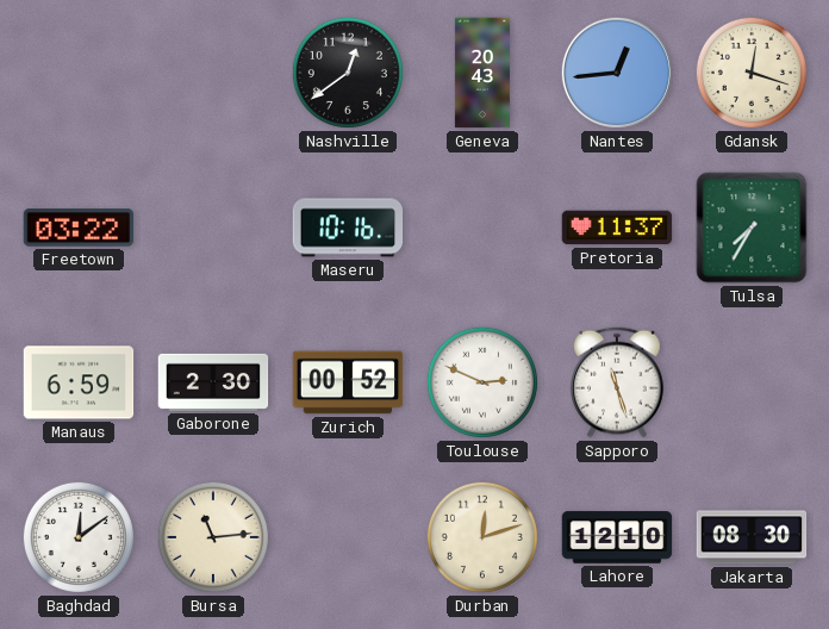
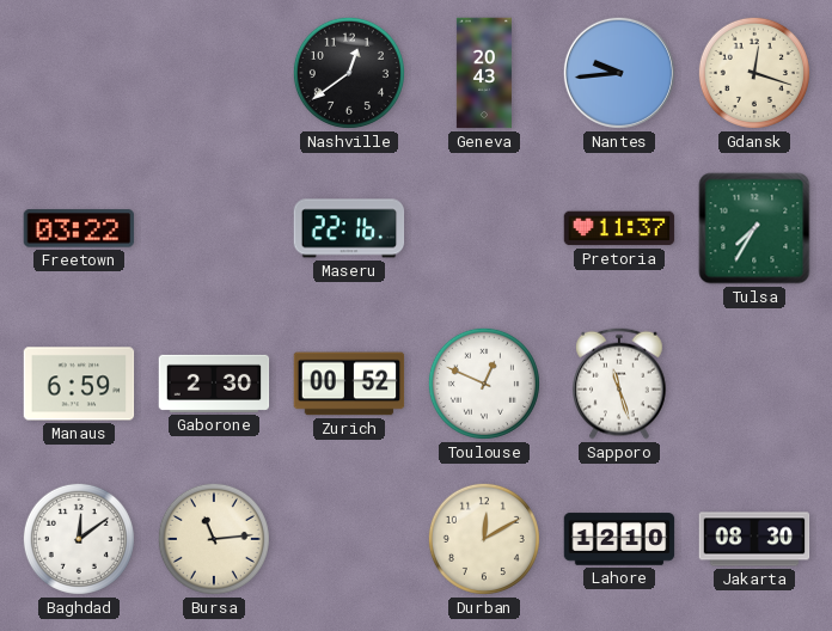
Nantes: 12:44 -> 9:44 (619, 73)
Maseru: 10:16 -> 22:16 (349, 228)
Toulouse: 2:49 -> 12:49 (484, 384)
Durban: 12:12 -> 12:10 (484, 539)
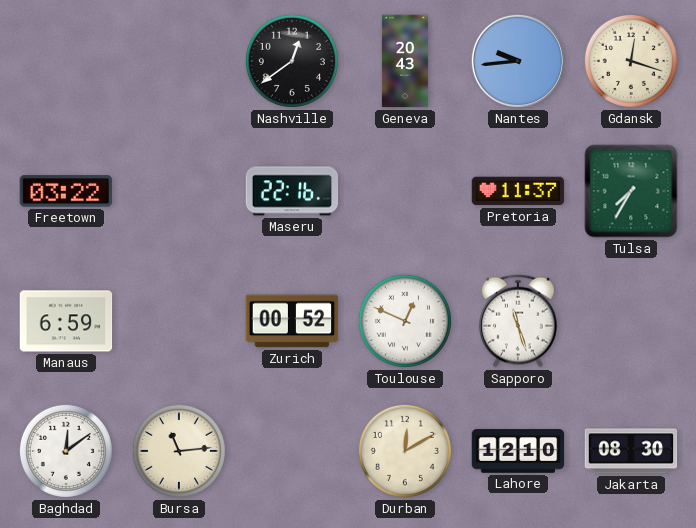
Gaborone: 2:30 -> none (214, 384)
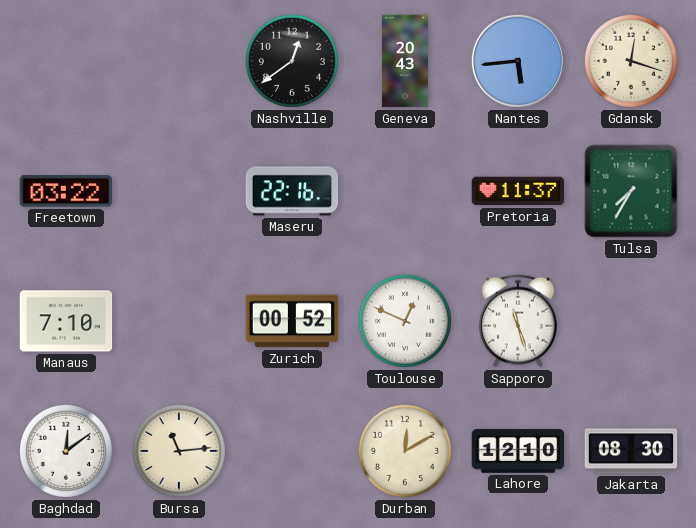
Nantes: 9:44 -> 5:44 (518, 61)
Manaus: 6:59 -> 7:10 (66, 321)
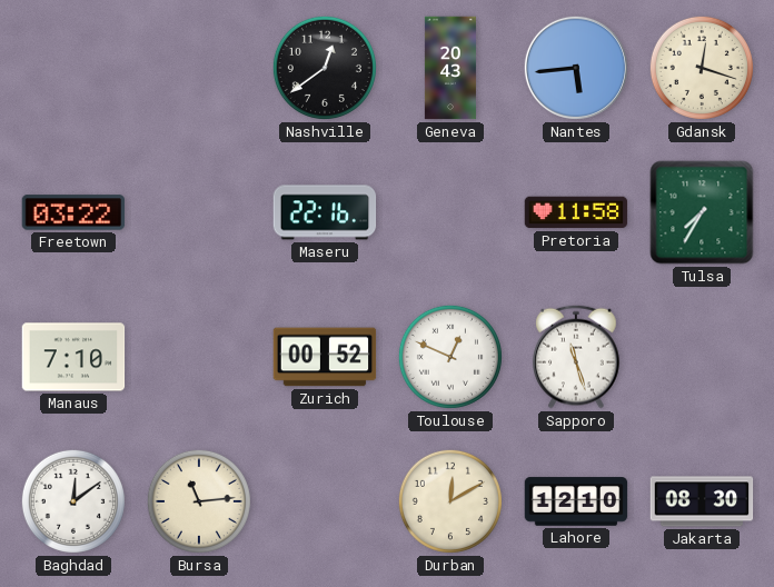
Pretoria: 11:37 -> 11:58 (576, 212)
